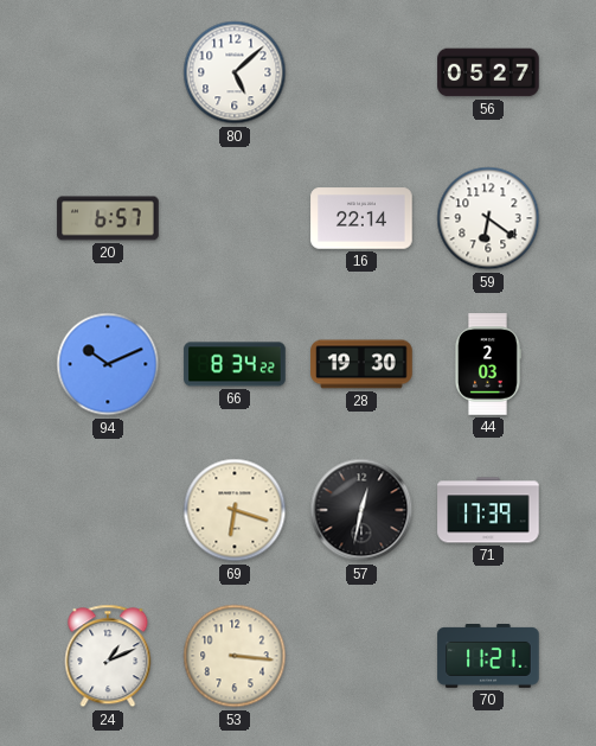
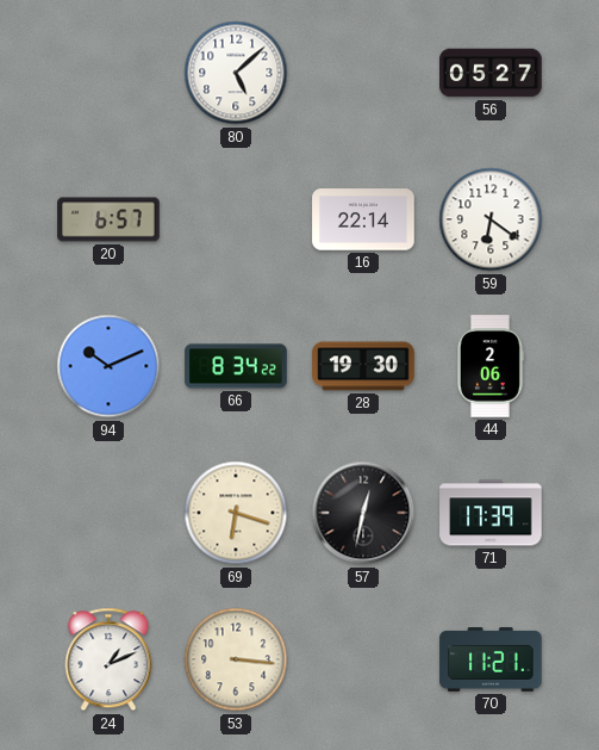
44: 2:03 -> 2:06 (491, 366)
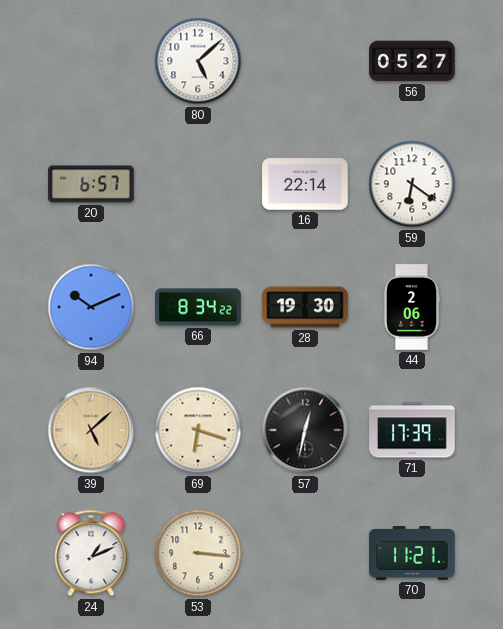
39: none -> 5:08 (91, 430)
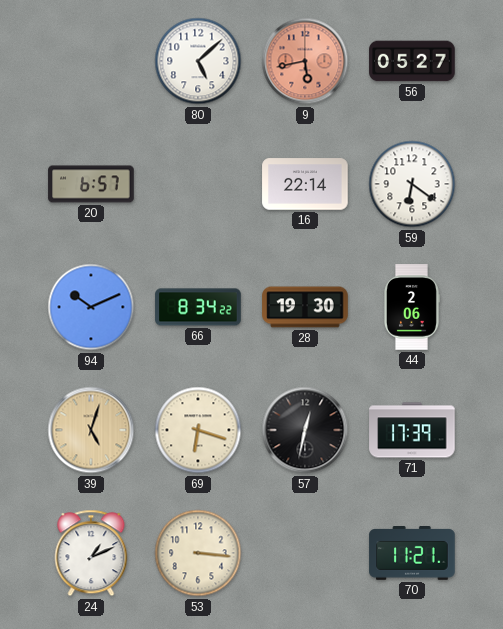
9: none -> 5:43 (305, 61)
39: 5:08 -> 5:03 (91, 430)
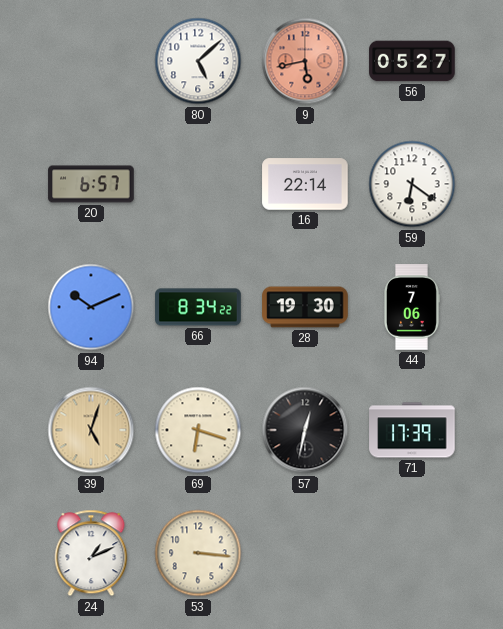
44: 2:06 -> 7:06 (412, 307)
70: 11:21 -> none (412, 554)
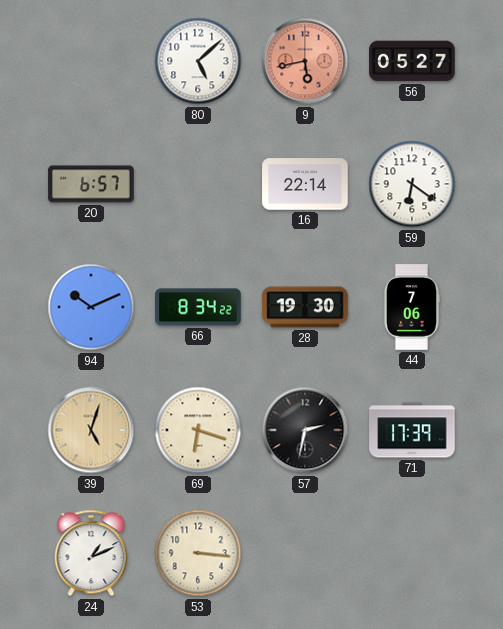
57: 12:32 -> 2:32 (305, 430)
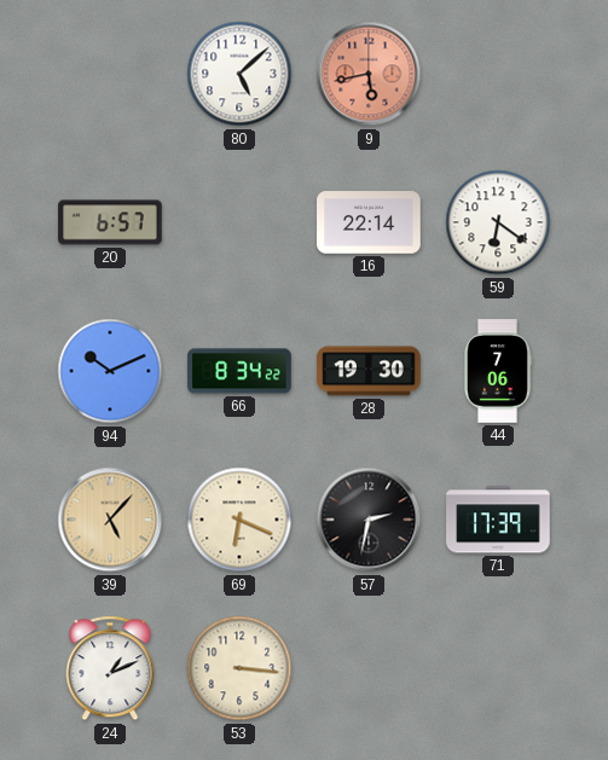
56: 05:27 -> none (412, 61)
39: 5:03 -> 5:07 (110, 520)
69: 6:18 -> 6:19 (239, 520)
